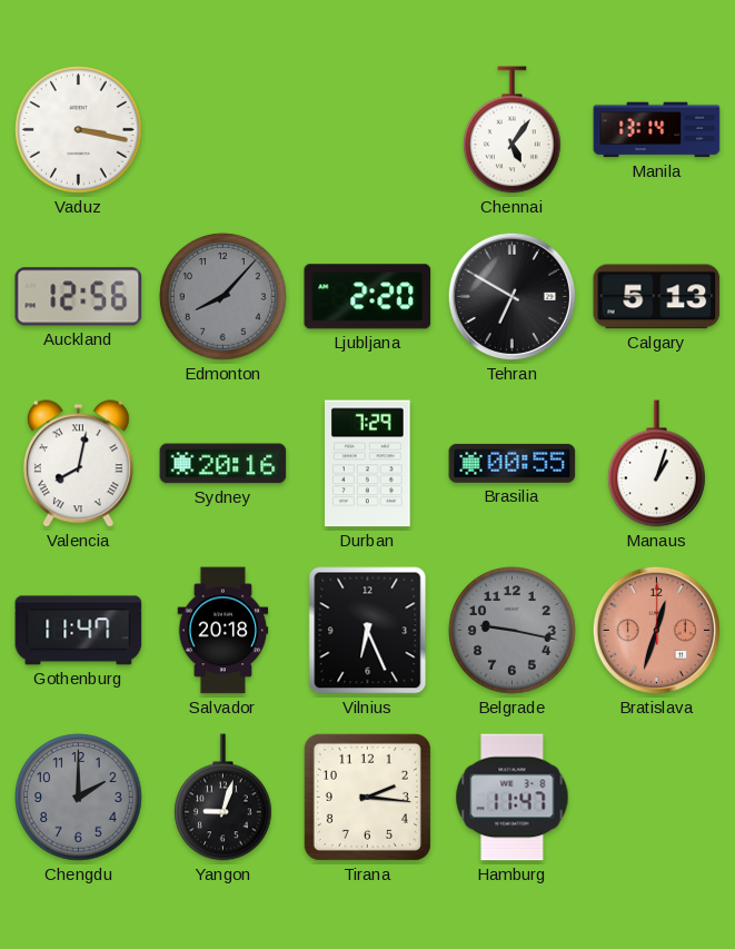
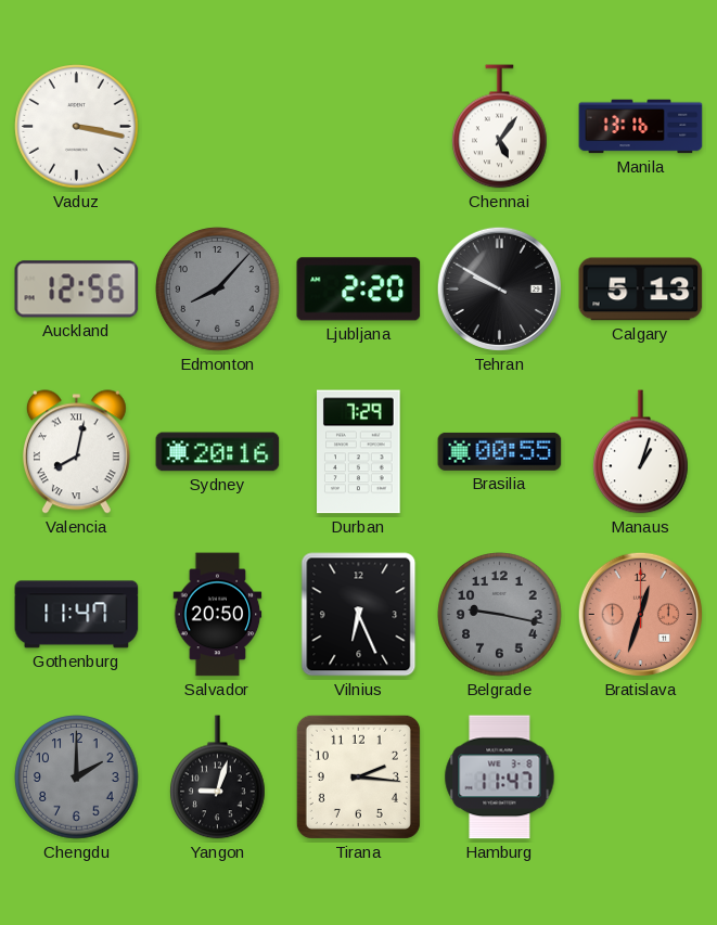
Manila: 13:14 -> 13:16 (641, 127)
Tehran: 6:50 -> 9:50 (499, 288)
Salvador: 20:18 -> 20:50 (218, 615)
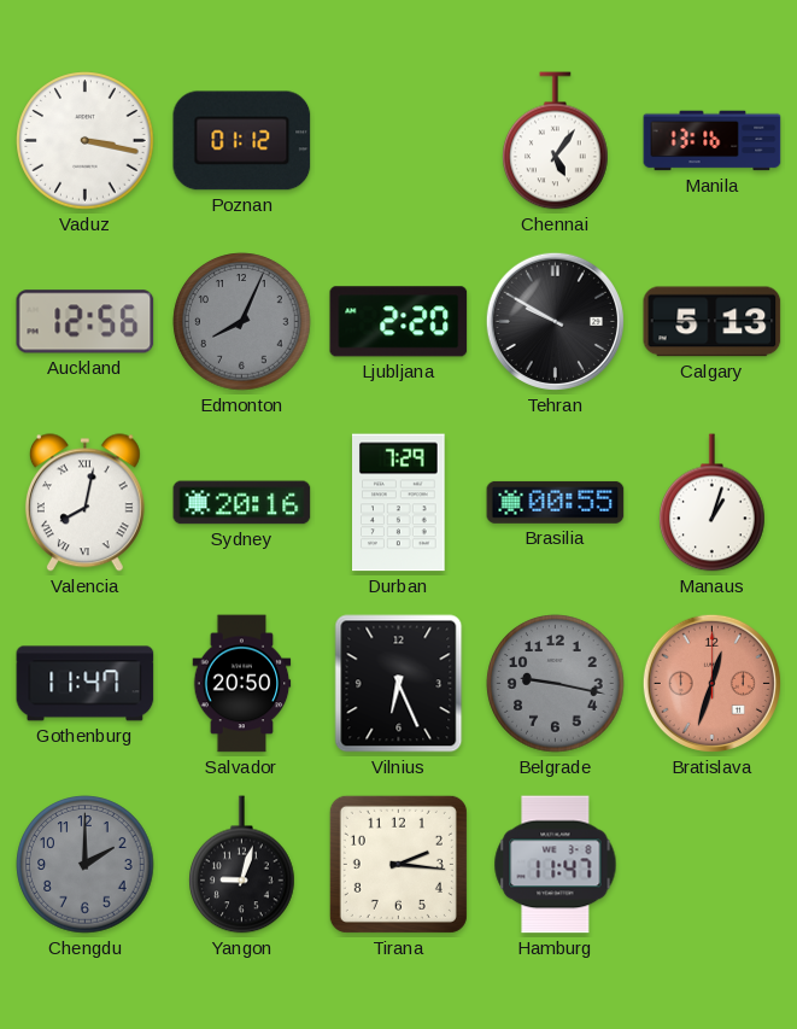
Poznan: none -> 01:12 (242, 141)
Edmonton: 8:07 -> 8:04 (242, 322)
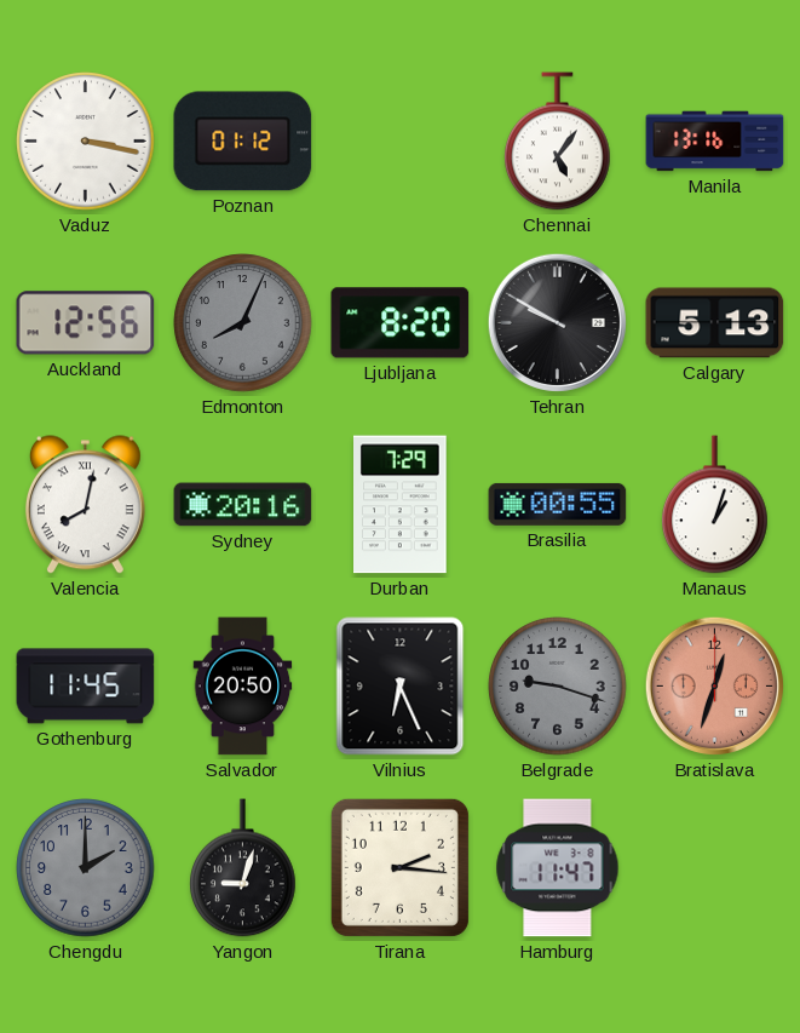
Ljubljana: 2:20 -> 8:20 (401, 323)
Gothenburg: 11:47 -> 11:45 (86, 687)
Belgrade: 9:17 -> 9:18 (558, 687)
